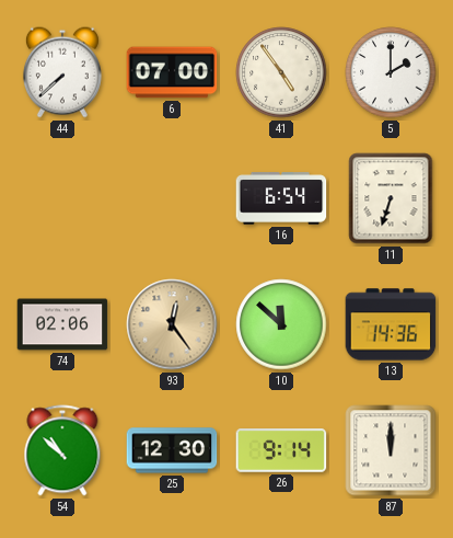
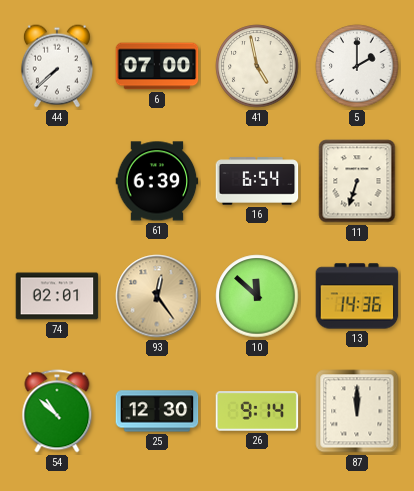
41: 4:54 -> 4:58 (257, 66)
61: none -> 6:39 (157, 181)
74: 02:06 -> 02:01 (57, 296)
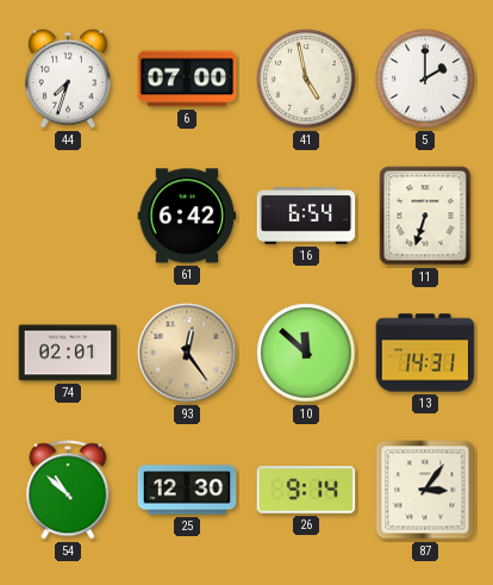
44: 7:38 -> 7:33 (68, 79)
61: 6:39 -> 6:42 (187, 216)
13: 14:36 -> 14:31 (425, 353)
87: 12:00 -> 3:06 (425, 490)
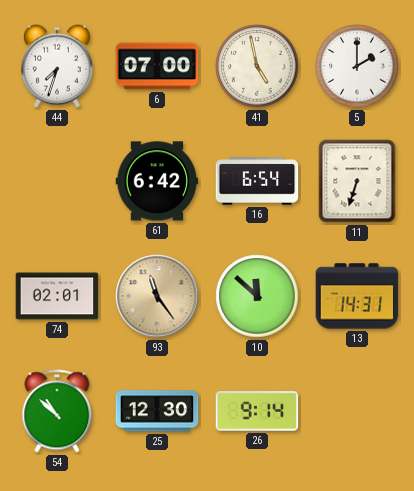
93: 12:24 -> 11:24 (157, 296)
87: 3:06 -> none (425, 490)
